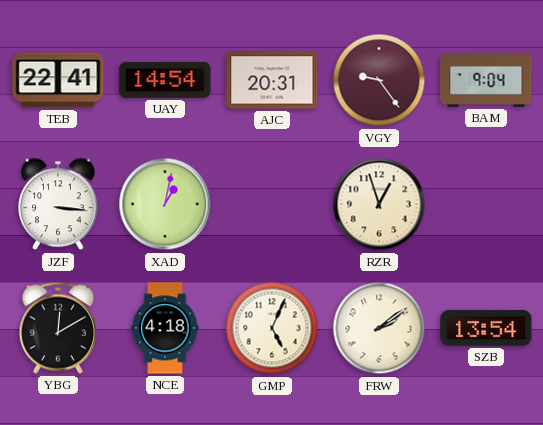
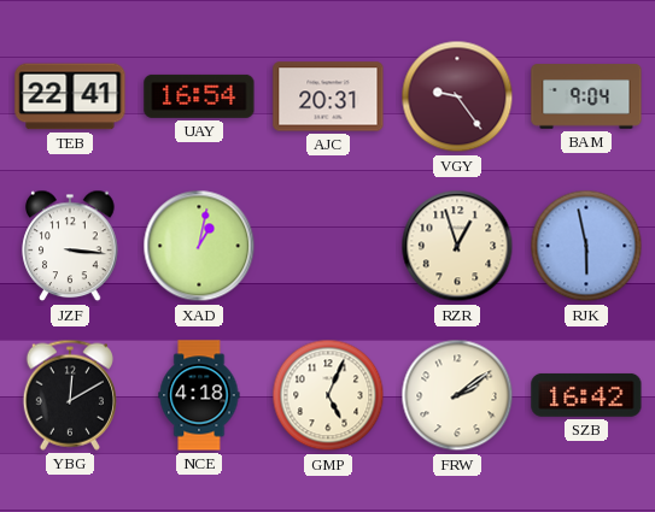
UAY: 14:54 -> 16:54 (199, 96)
RJK: none -> 5:58 (586, 246)
SZB: 13:54 -> 16:42 (586, 395)
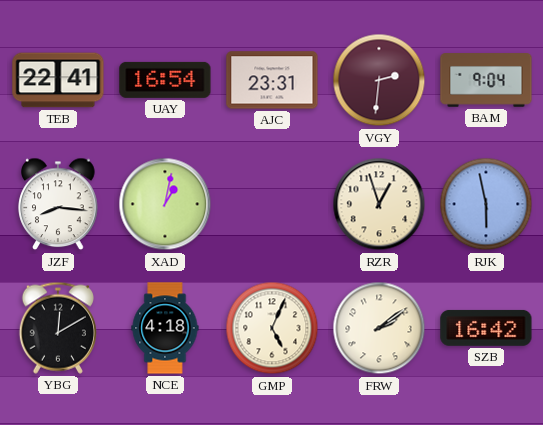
AJC: 20:31 -> 23:31 (272, 80)
VGY: 9:24 -> 2:31 (379, 80)
JZF: 3:16 -> 8:16 (58, 204)
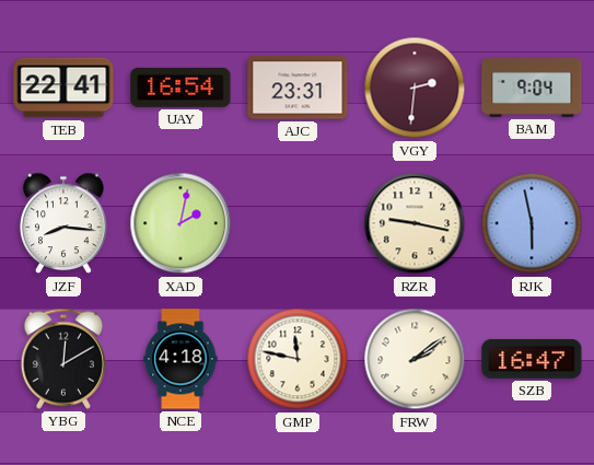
XAD: 1:02 -> 2:02 (180, 223)
RZR: 12:57 -> 9:17 (415, 223)
GMP: 5:04 -> 11:47 (298, 359)
SZB: 16:42 -> 16:47 (532, 359)
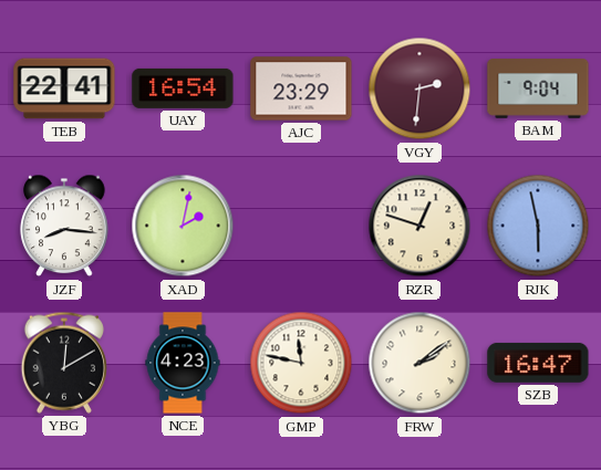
AJC: 23:31 -> 23:29 (301, 88)
RZR: 9:17 -> 12:48 (419, 226)
NCE: 4:18 -> 4:23 (183, 363)
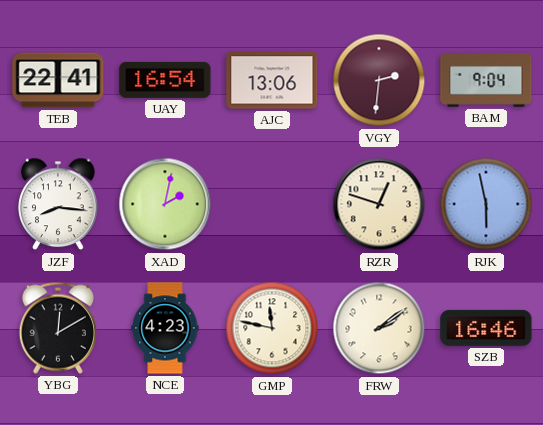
AJC: 23:29 -> 13:06 (272, 80)
SZB: 16:47 -> 16:46 (486, 328)
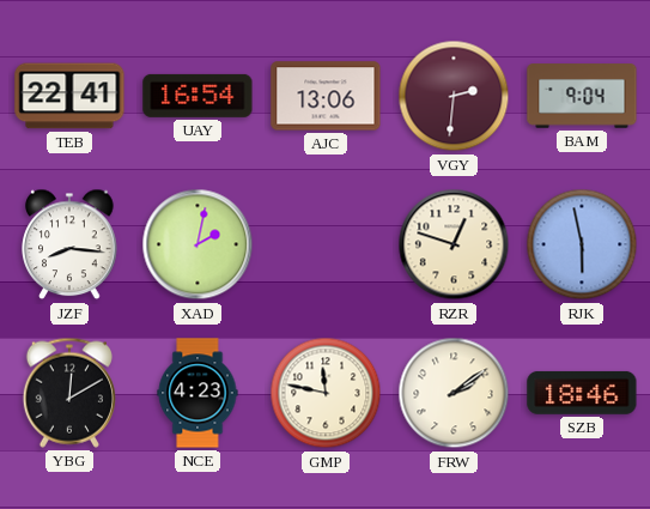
SZB: 16:46 -> 18:46 (582, 393)
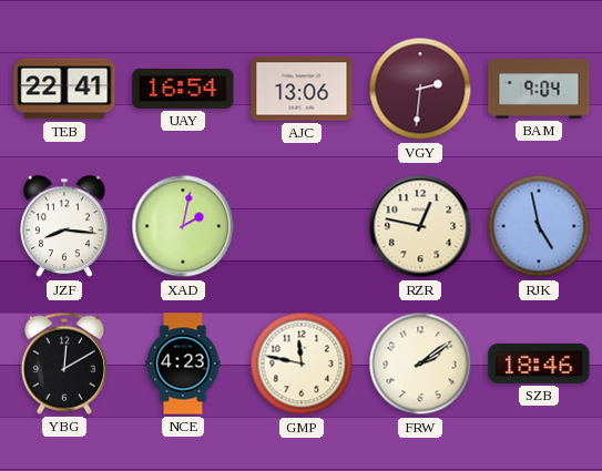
RZR: 12:48 -> 12:47 (420, 226)
RJK: 5:58 -> 4:58 (539, 226)
